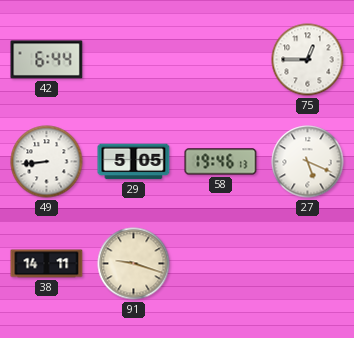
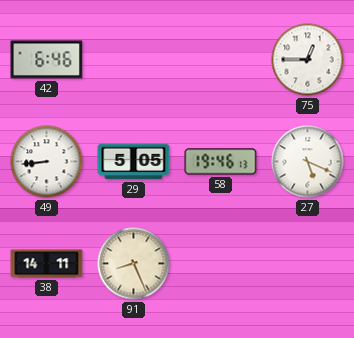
42: 6:44 -> 6:46 (47, 60)
91: 9:18 -> 8:26 (134, 264)
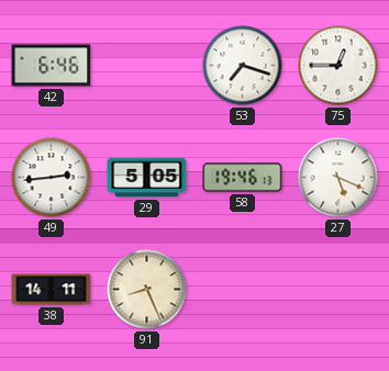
53: none -> 7:18 (243, 66)
49: 8:44 -> 2:44 (52, 178)
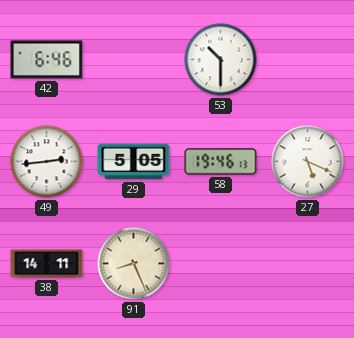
53: 7:18 -> 10:30 (221, 60)
75: 12:45 -> none (338, 66)
